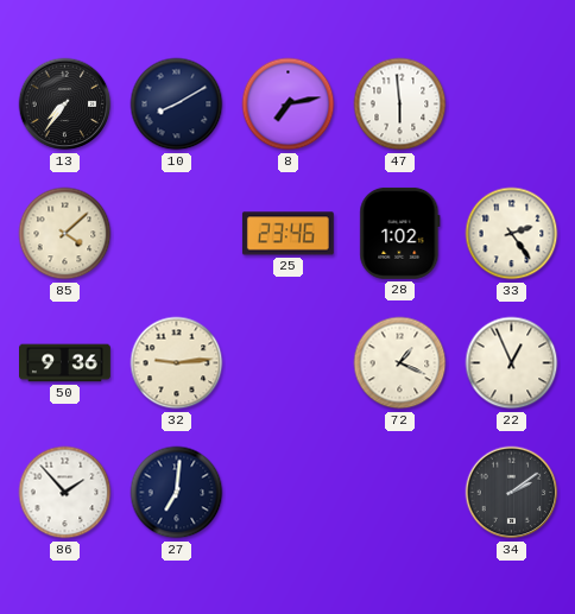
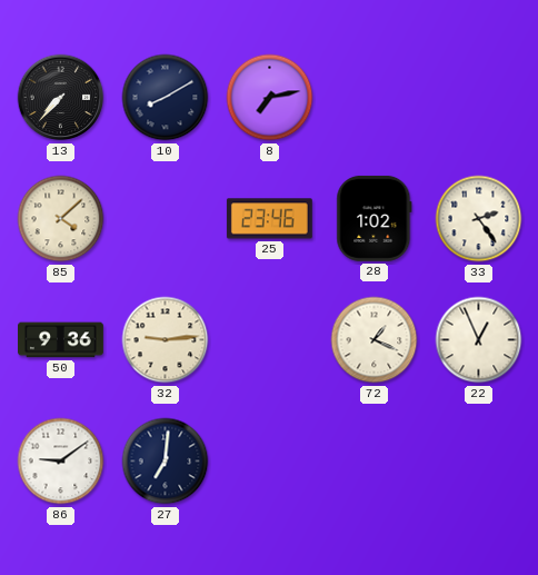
13: 7:36 -> 7:37 (61, 98)
47: 5:59 -> none (400, 105)
86: 1:53 -> 9:09 (61, 462)
34: 2:09 -> none (512, 493)
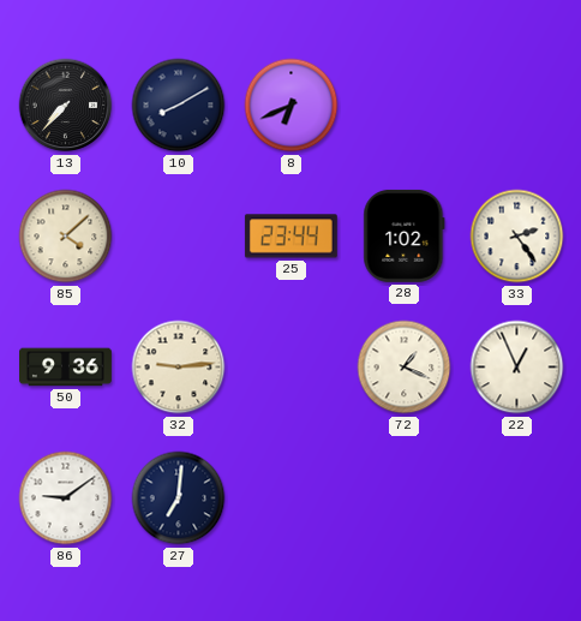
8: 7:13 -> 6:41 (292, 106)
25: 23:46 -> 23:44 (290, 237)
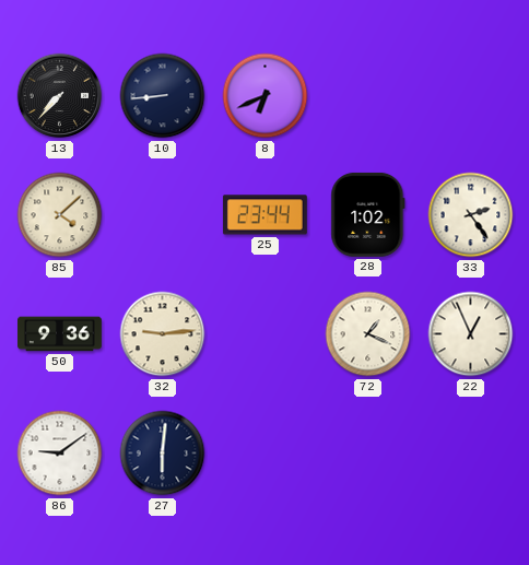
10: 8:10 -> 8:44 (163, 96)
27: 7:01 -> 6:01 (163, 454)
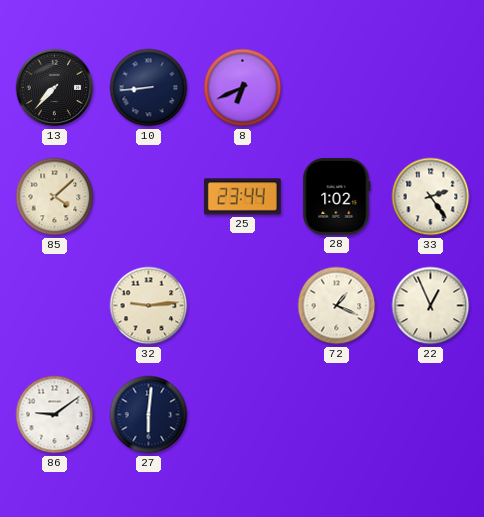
50: 9:36 -> none (60, 334)
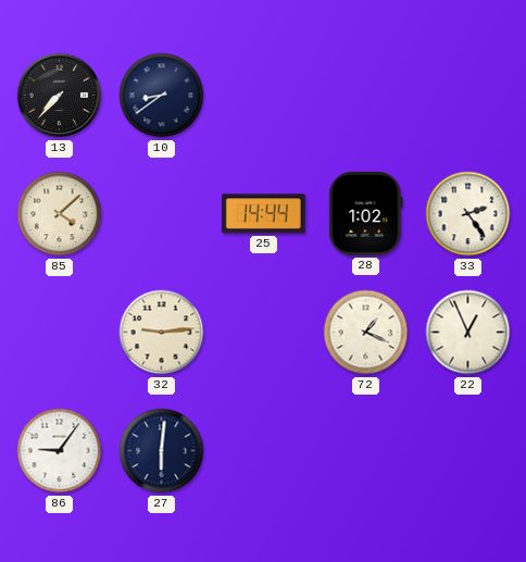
10: 8:44 -> 8:39 (162, 96)
8: 6:41 -> none (243, 88)
25: 23:44 -> 14:44 (263, 214)
86: 9:09 -> 9:06 (60, 451)
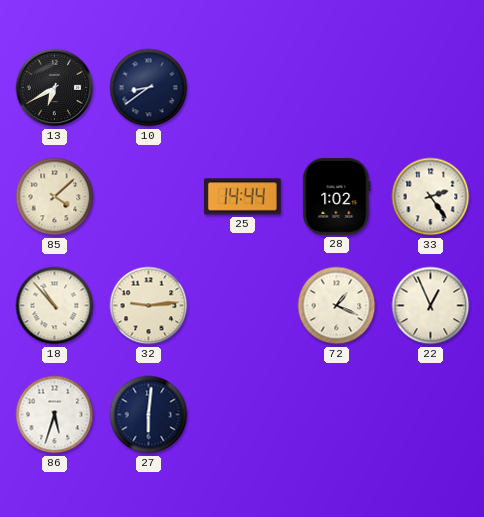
13: 7:37 -> 6:40 (55, 88)
18: none -> 10:53 (55, 306)
86: 9:06 -> 5:33 (55, 415)
